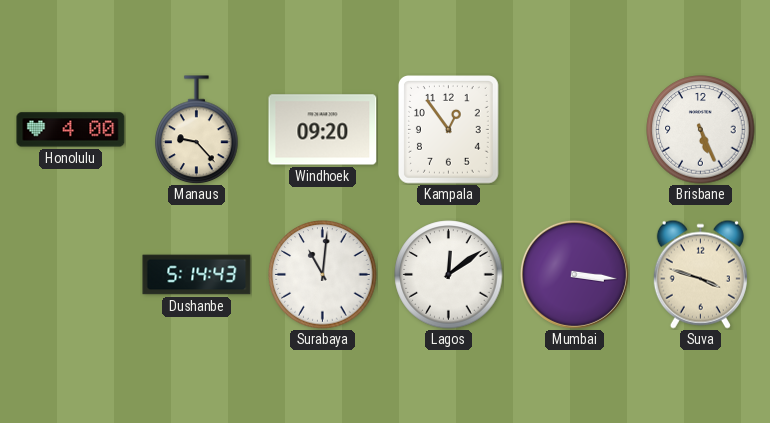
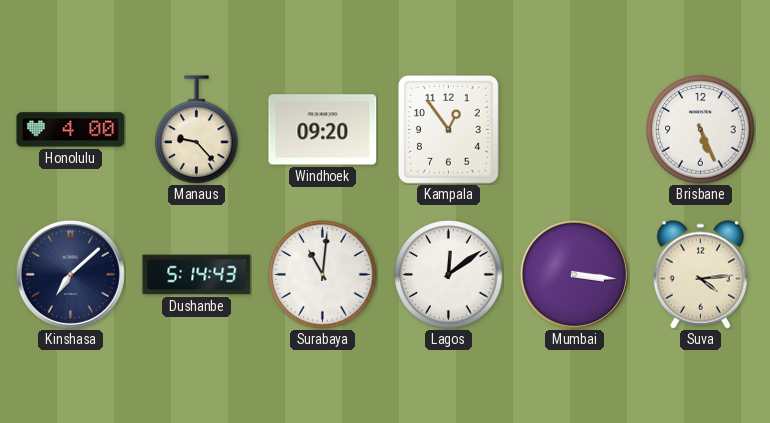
Kinshasa: none -> 7:08 (70, 274)
Suva: 3:48 -> 4:14 (700, 274)
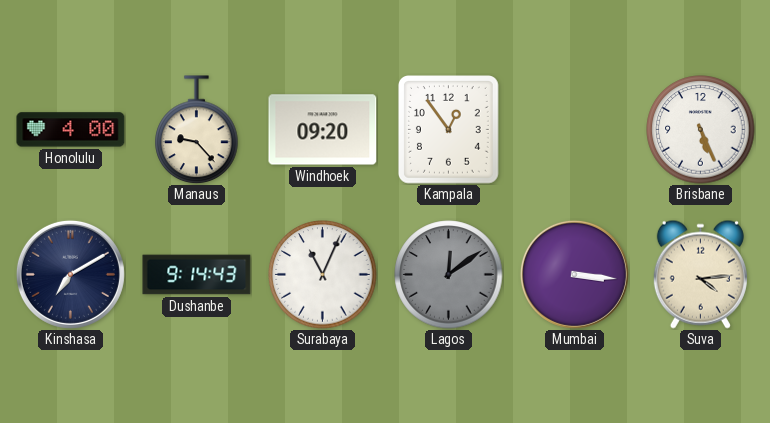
Kinshasa: 7:08 -> 7:10 (70, 274)
Dushanbe: 5:14 -> 9:14 (197, 275)
Surabaya: 11:01 -> 11:04 (323, 275)
Lagos dial: white -> grey (449, 275)
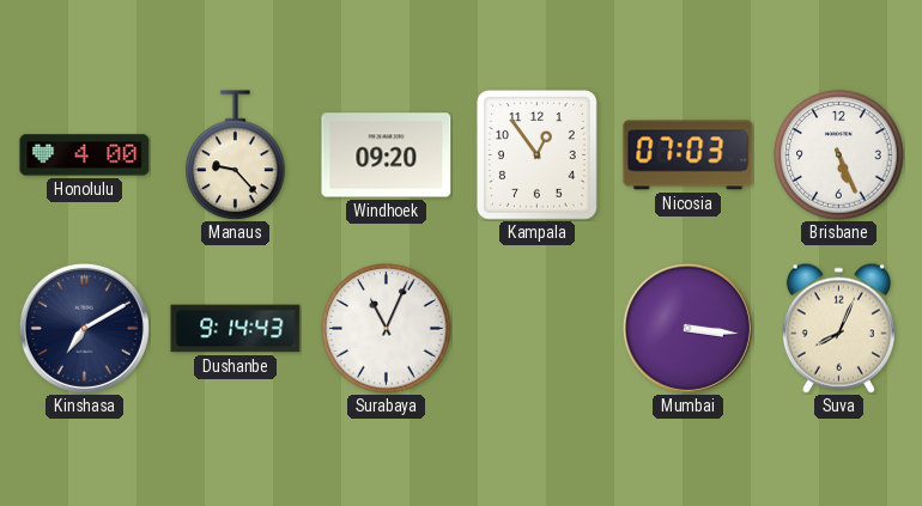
Nicosia: none -> 07:03 (689, 156)
Lagos: 12:09 -> none (449, 275)
Suva: 4:14 -> 8:04 (838, 328)
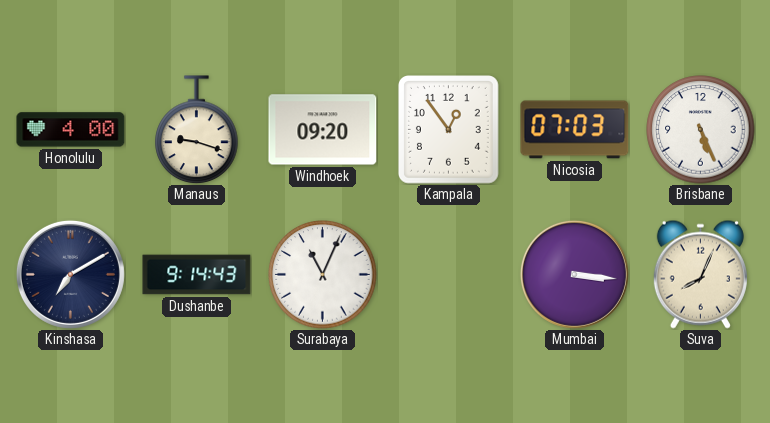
Manaus: 9:23 -> 9:18 (197, 130)
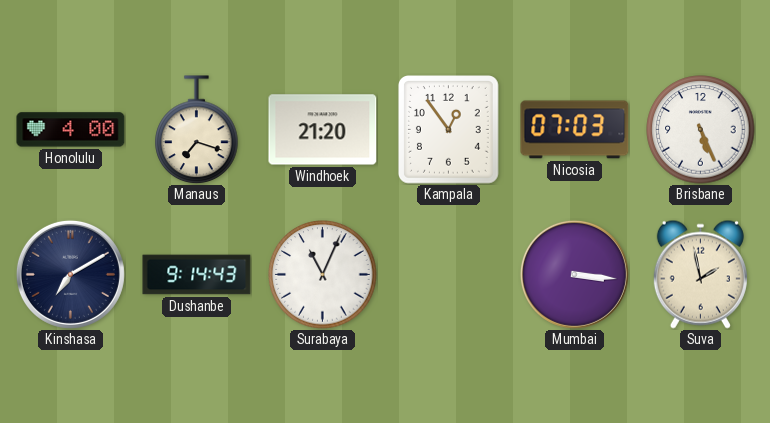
Manaus: 9:18 -> 7:18 (197, 130)
Windhoek: 09:20 -> 21:20 (323, 130)
Suva: 8:04 -> 1:58 (700, 274)
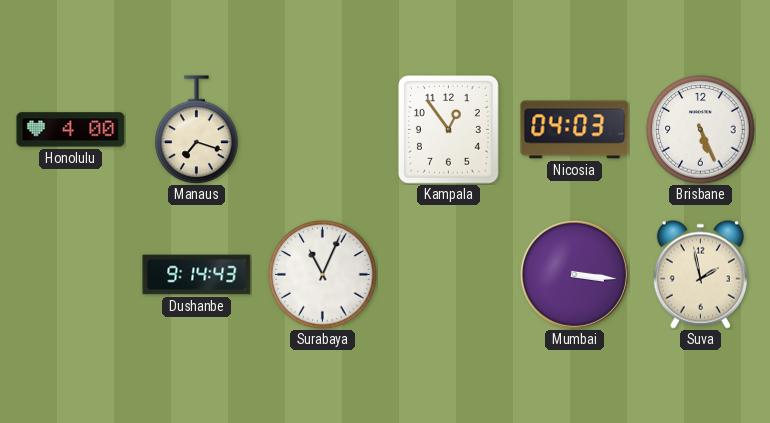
Windhoek: 21:20 -> none (323, 130)
Nicosia: 07:03 -> 04:03 (575, 130)
Kinshasa: 7:10 -> none (70, 274)
